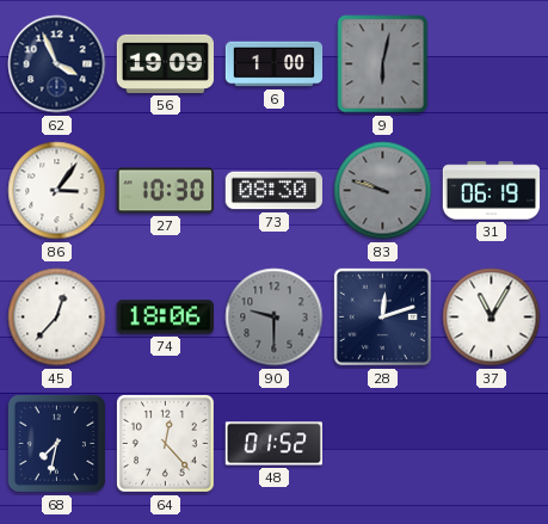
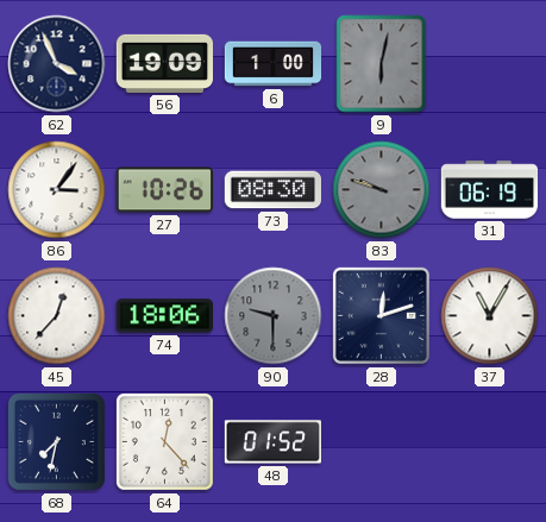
27: 10:30 -> 10:26 (164, 190)
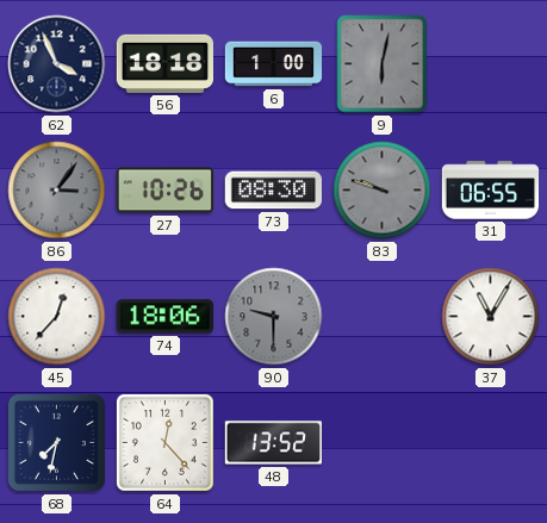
56: 19:09 -> 18:18 (164, 63)
86 dial: white -> grey (57, 191)
31: 06:19 -> 06:55 (491, 191)
28: 12:12 -> none (381, 315)
48: 01:52 -> 13:52 (273, 443)
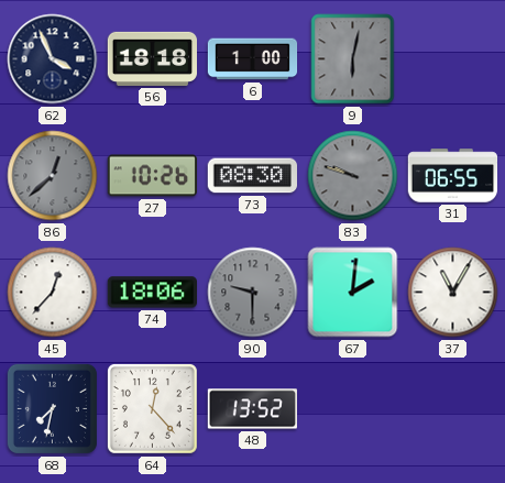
86: 3:06 -> 12:38 (53, 176)
67: none -> 2:01 (353, 293)
